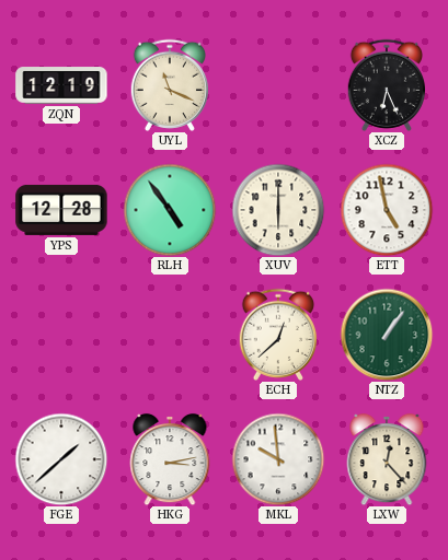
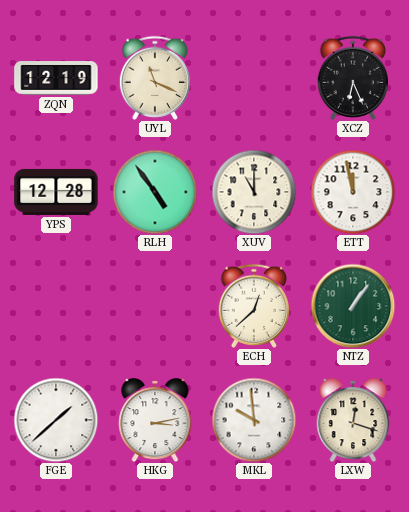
XUV: 6:00 -> 11:00 (254, 192)
ETT: 4:58 -> 11:58 (353, 192)
LXW: 12:23 -> 12:18 (353, 420)
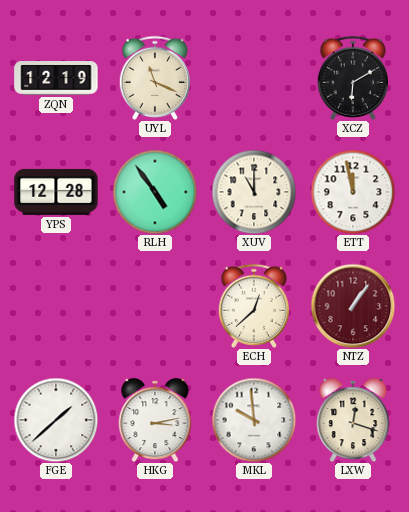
XCZ: 6:26 -> 6:10 (352, 78)
NTZ dial: green -> burgundy (353, 306)
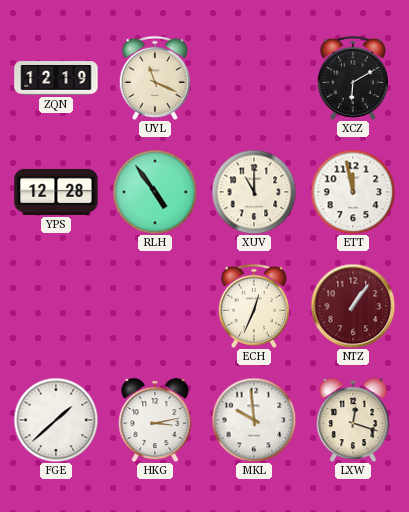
ECH: 12:38 -> 12:34 (253, 306)
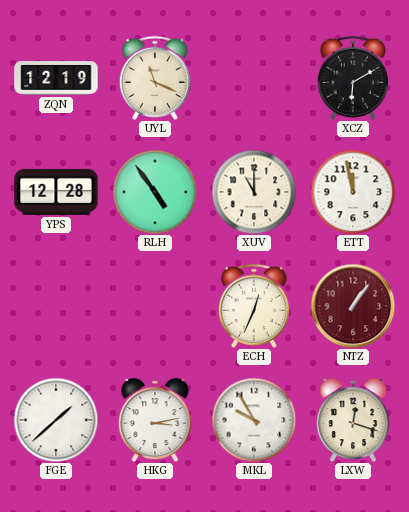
MKL: 9:59 -> 9:55 (254, 420)
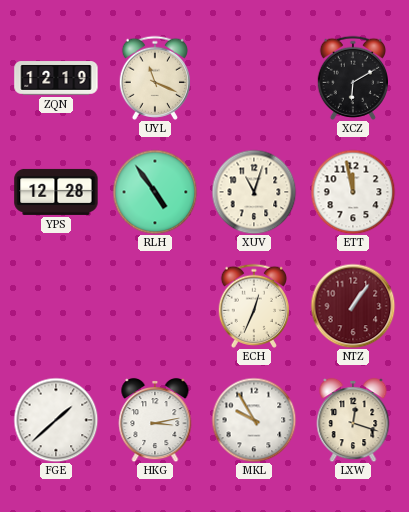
XUV: 11:00 -> 11:03 (254, 192)
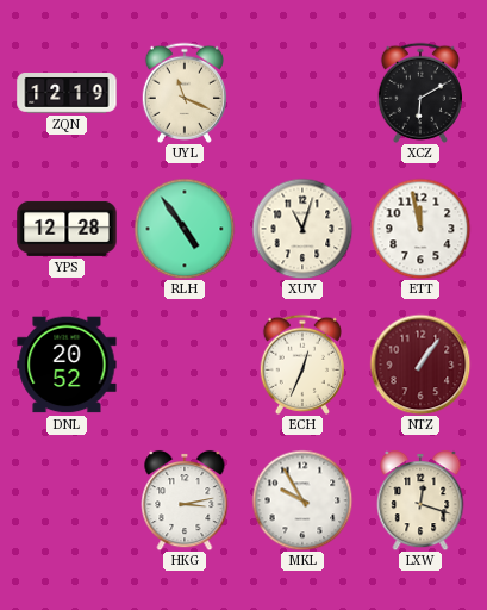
DNL: none -> 20:52 (67, 365)
FGE: 1:38 -> none (56, 420)
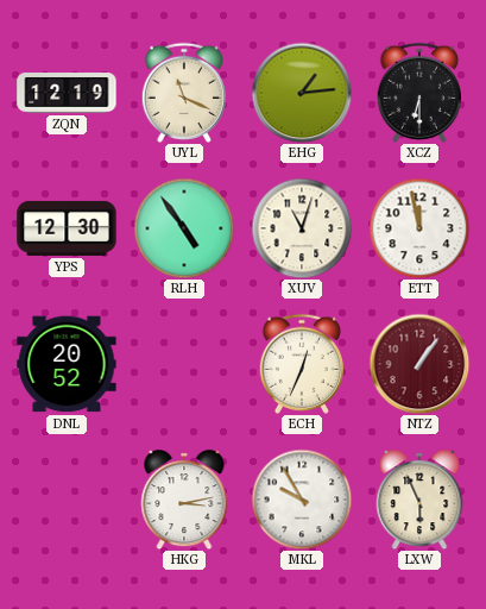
EHG: none -> 1:14 (302, 93)
XCZ: 6:10 -> 6:30 (418, 93)
YPS: 12:28 -> 12:30 (67, 228)
LXW: 12:18 -> 5:56 (419, 500)
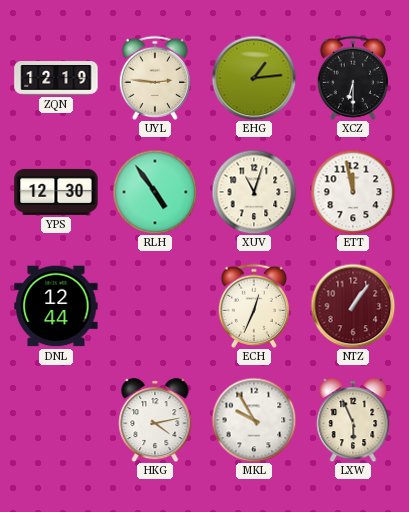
UYL: 11:19 -> 2:46 (154, 78)
DNL: 20:52 -> 12:44 (56, 306)
HKG: 3:13 -> 4:13 (155, 420)
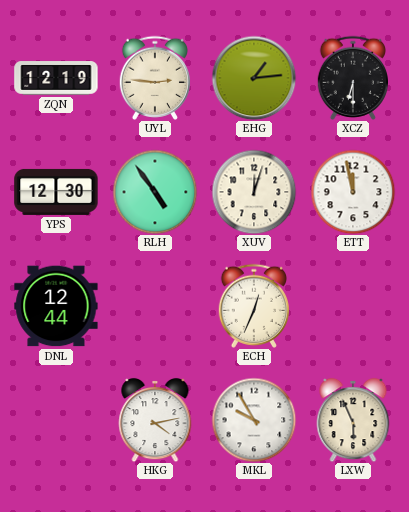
XUV: 11:03 -> 12:03 (254, 192)
NTZ: 1:06 -> none (353, 306)
